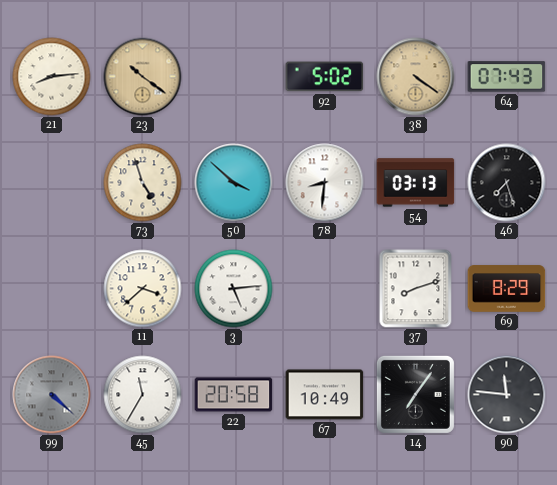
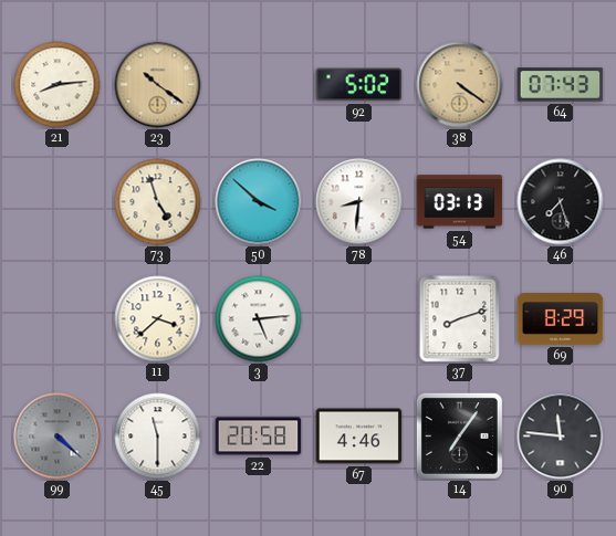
45: 11:35 -> 11:30 (158, 437)
67: 10:49 -> 4:46 (359, 437)
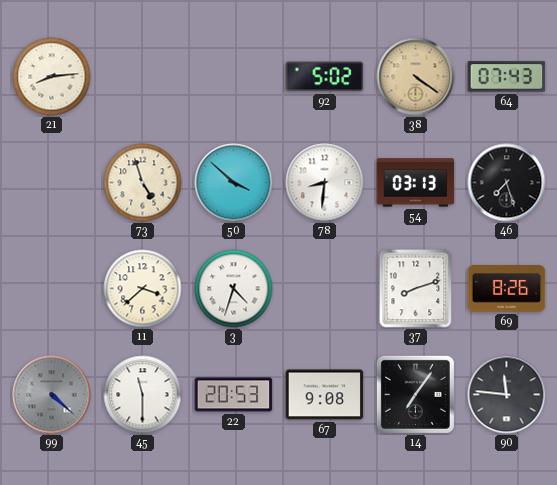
23: 10:21 -> none (158, 85)
3: 5:14 -> 4:33 (234, 289)
69: 8:29 -> 8:26 (507, 289)
22: 20:58 -> 20:53 (234, 395)
67: 4:46 -> 9:08 (325, 395)
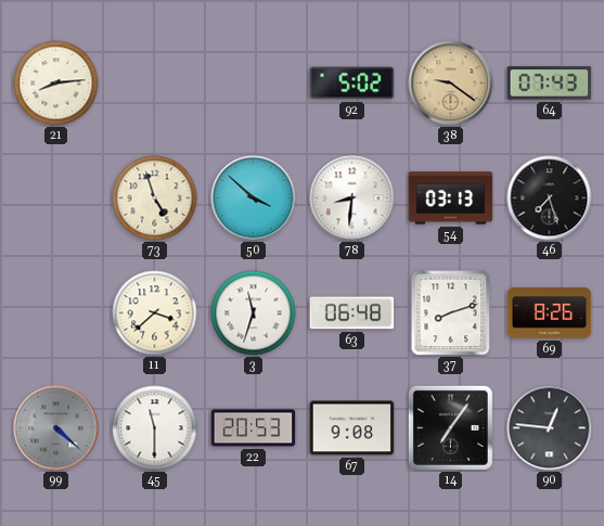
38: 4:21 -> 9:21 (451, 84)
3: 4:33 -> 11:33 (254, 313)
63: none -> 06:48 (352, 313)
90: 11:46 -> 12:46 (550, 428)
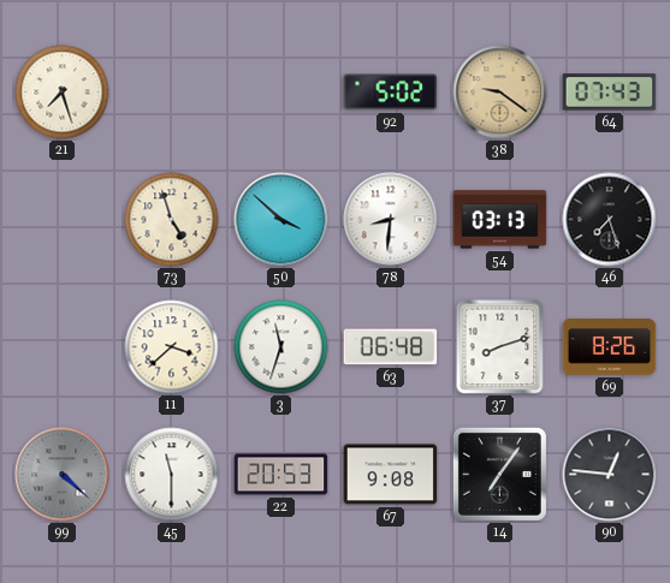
21: 8:14 -> 7:27 (63, 93)
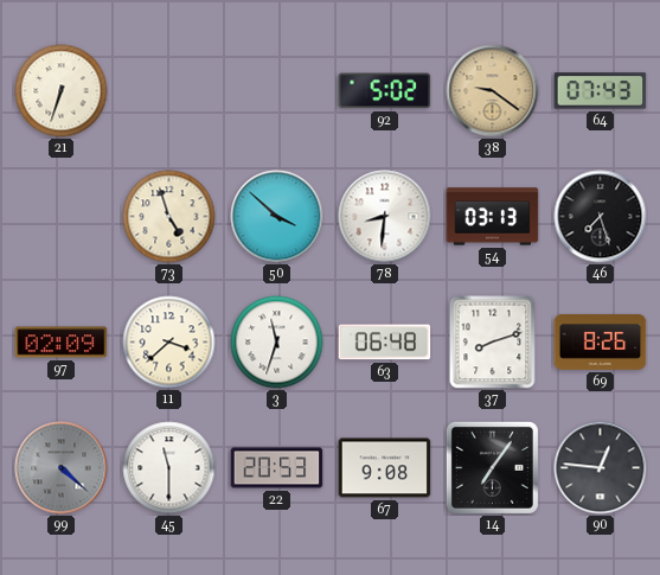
21: 7:27 -> 6:33 (62, 91)
97: none -> 02:09 (62, 343)
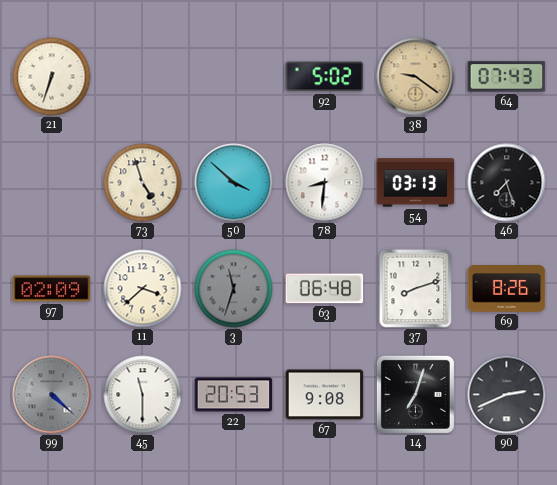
3 dial: white -> grey (234, 289)
14: 7:06 -> 7:03 (415, 394)
90: 12:46 -> 2:41 (507, 395)
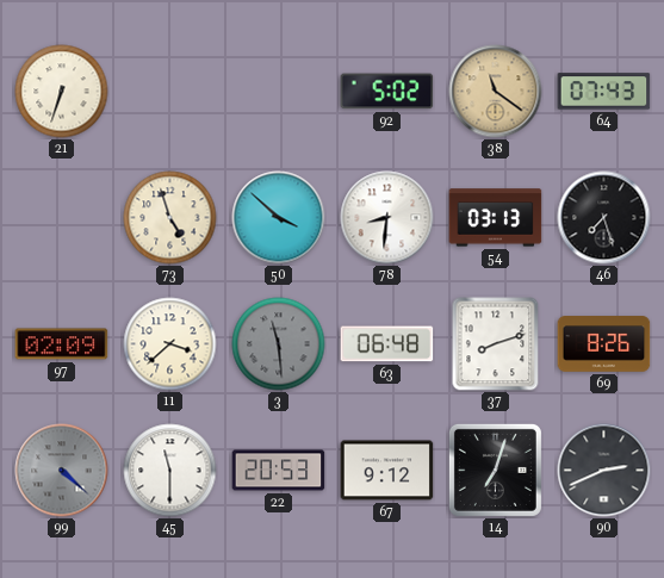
38: 9:21 -> 11:21 (496, 92)
3: 11:33 -> 11:29 (279, 344)
67: 9:08 -> 9:12 (387, 471)
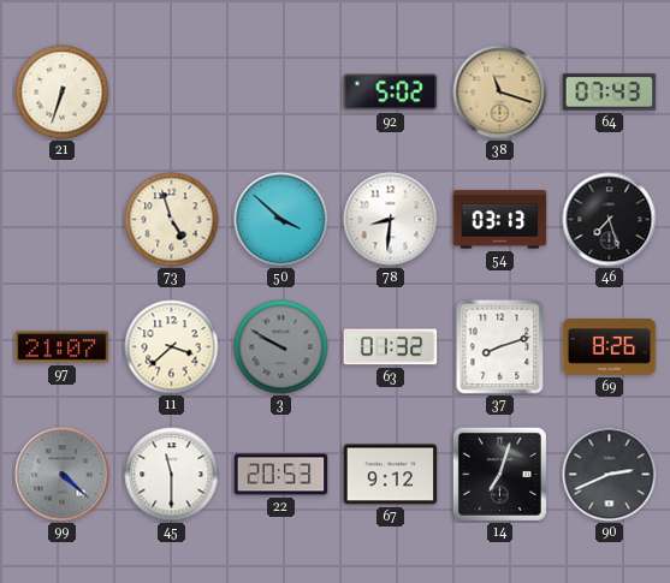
38: 11:21 -> 11:18 (500, 93)
97: 02:09 -> 21:07 (63, 347)
3: 11:29 -> 9:50 (281, 347)
63: 06:48 -> 01:32 (391, 347)
